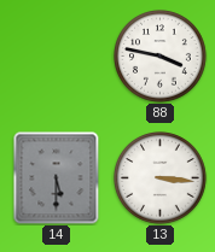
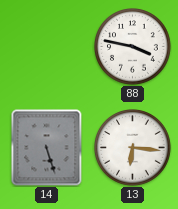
14: 5:30 -> 5:27 (47, 147)
13: 3:16 -> 6:16 (133, 148)
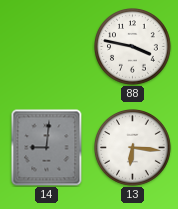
14: 5:27 -> 9:01 (47, 147)
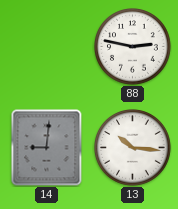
88: 3:47 -> 2:47 (133, 47)
13: 6:16 -> 10:16 (133, 148)
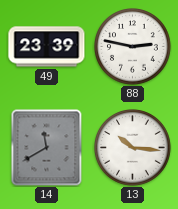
49: none -> 23:39 (47, 47)
14: 9:01 -> 11:40 (47, 147)
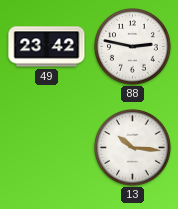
49: 23:39 -> 23:42 (47, 47)
14: 11:40 -> none (47, 147)
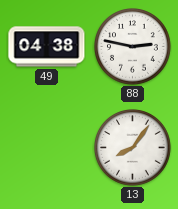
49: 23:42 -> 04:38 (47, 47)
13: 10:16 -> 8:06 (133, 148)
